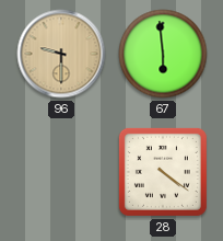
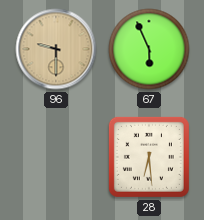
67: 5:59 -> 5:56 (149, 49)
28: 4:21 -> 6:29 (149, 157)
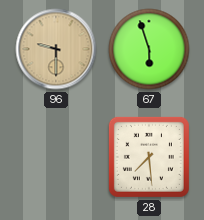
67: 5:56 -> 5:57 (149, 49)
28: 6:29 -> 7:29 (149, 157)
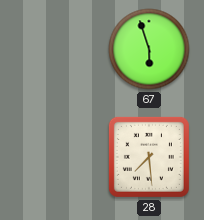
96: 9:30 -> none (56, 49)
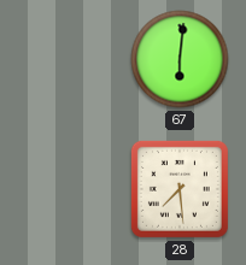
67: 5:57 -> 6:01 (180, 59)
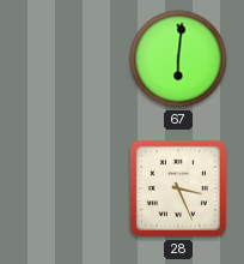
28: 7:29 -> 3:26 (178, 188)
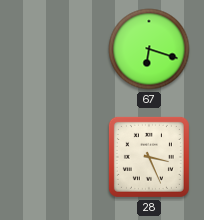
67: 6:01 -> 6:18 (149, 49)
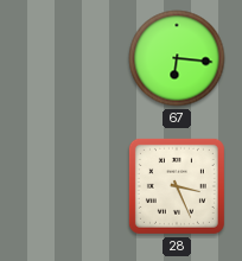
67: 6:18 -> 6:16 (177, 58)
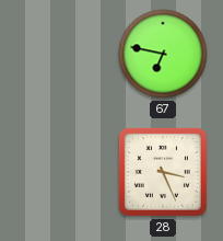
67: 6:16 -> 6:47 (163, 54)
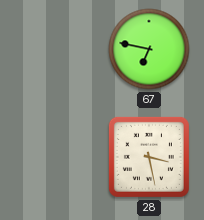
28: 3:26 -> 3:28 (149, 157)
